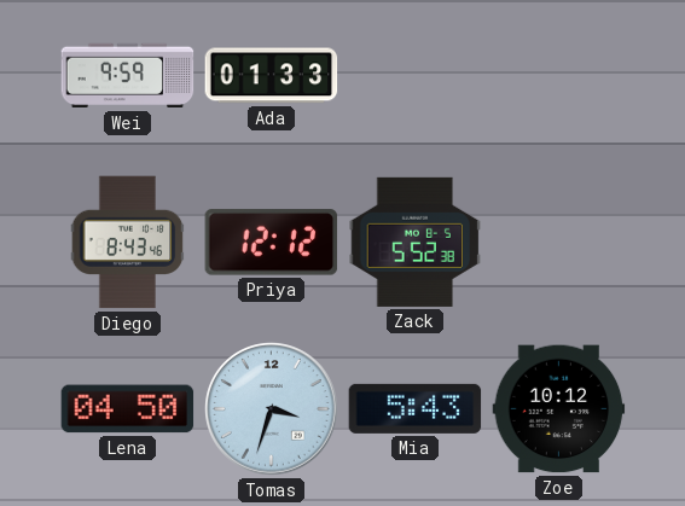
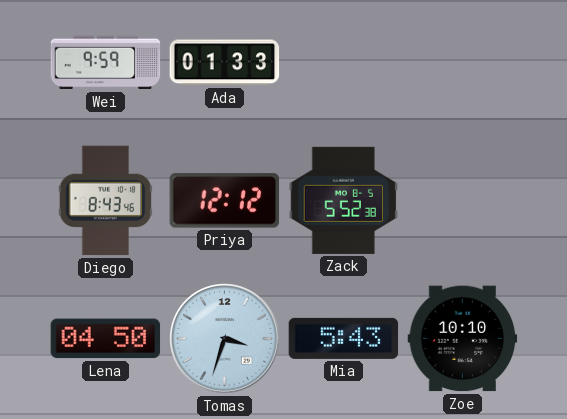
Zoe: 10:12 -> 10:10 (463, 339)
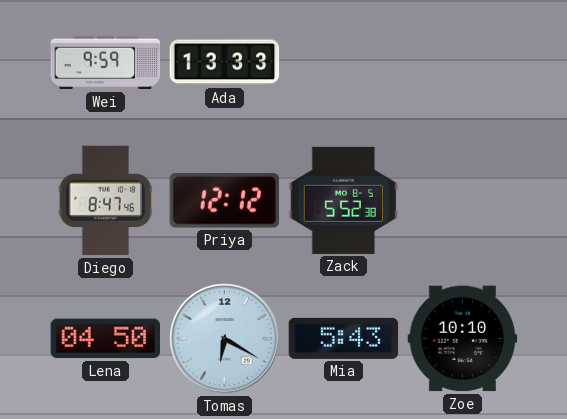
Ada: 01:33 -> 13:33 (225, 63)
Diego: 8:43 -> 8:47 (106, 201)
Tomas: 3:33 -> 6:20 (225, 339)
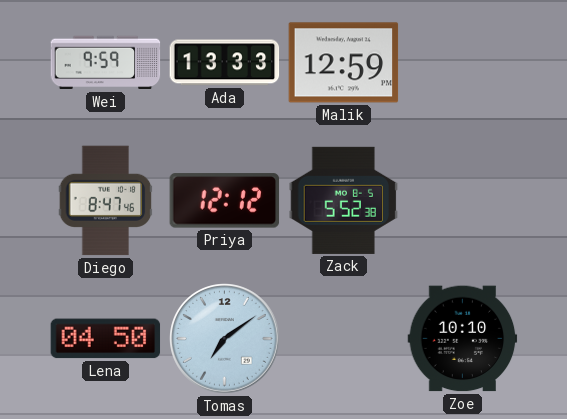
Malik: none -> 12:59 (344, 63)
Tomas: 6:20 -> 7:09 (225, 339)
Mia: 5:43 -> none (344, 338)
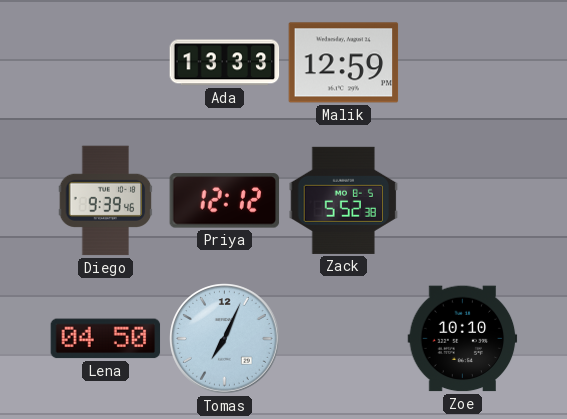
Wei: 9:59 -> none (106, 63)
Diego: 8:47 -> 9:39 (106, 201)
Tomas: 7:09 -> 7:04 (225, 339)
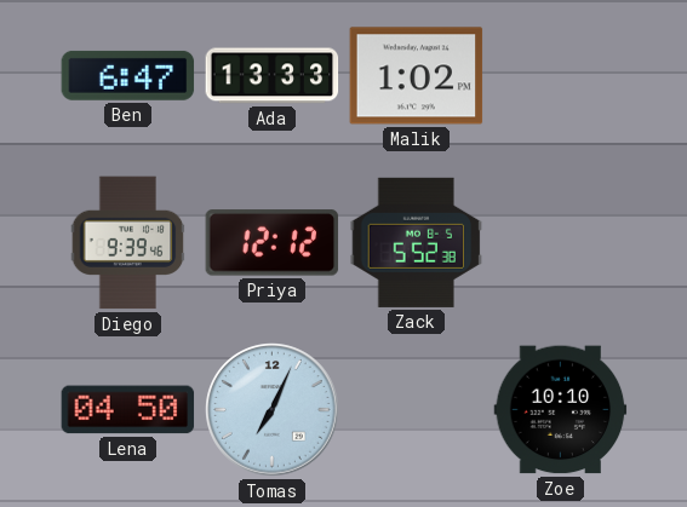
Ben: none -> 6:47 (128, 75)
Malik: 12:59 -> 1:02 (417, 76)
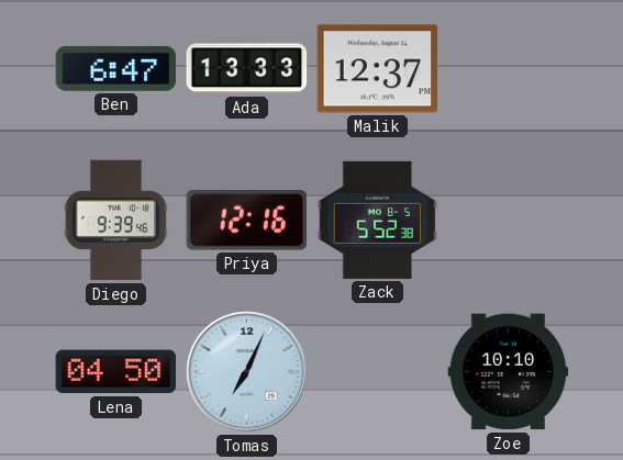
Malik: 1:02 -> 12:37 (378, 69)
Priya: 12:12 -> 12:16 (247, 221)
